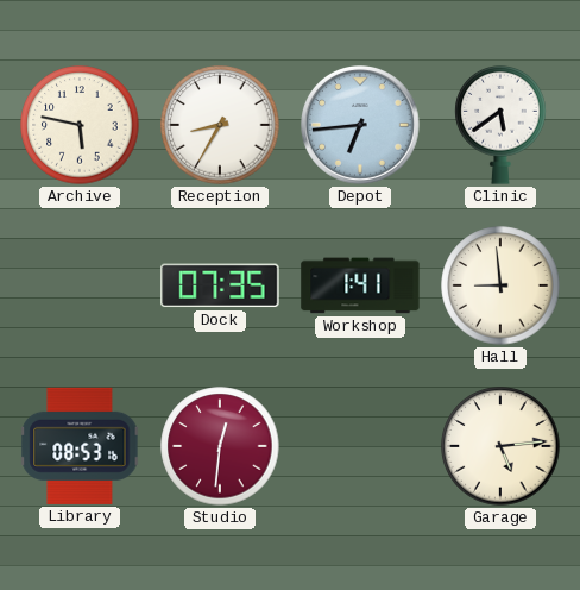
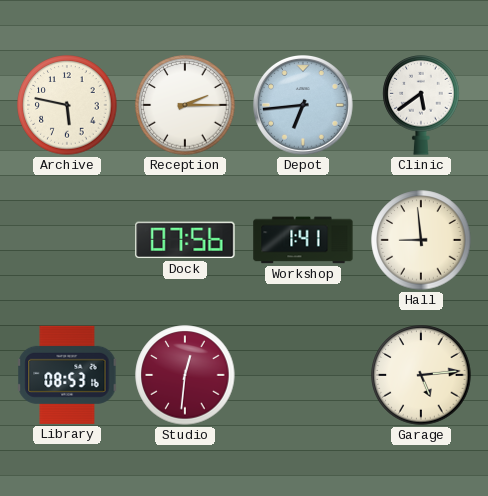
Reception: 8:35 -> 2:15 (185, 105)
Dock: 07:35 -> 07:56 (185, 240)
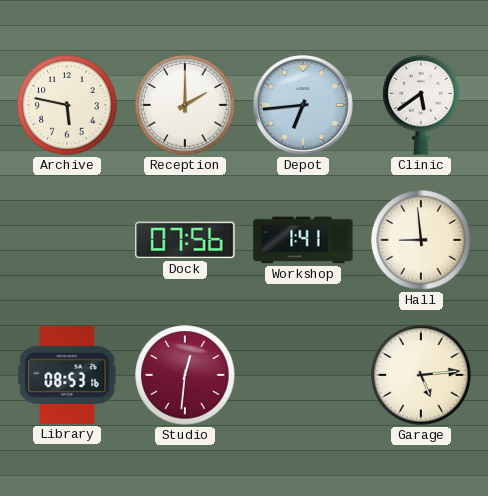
Reception: 2:15 -> 2:00 (185, 105)
